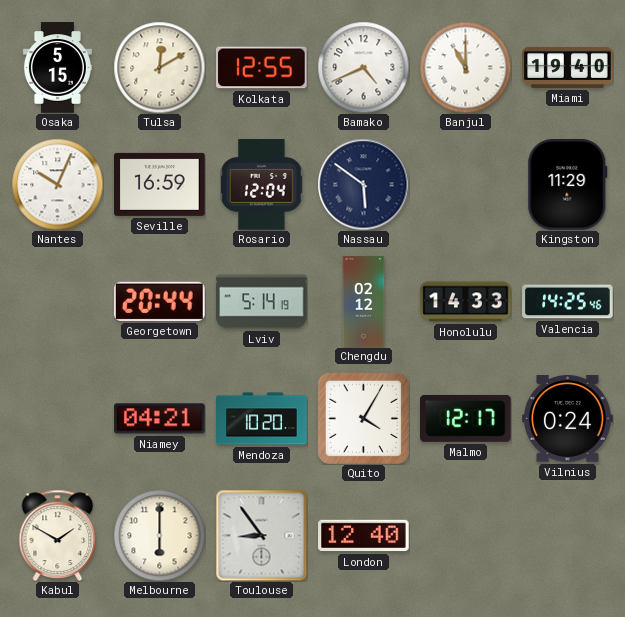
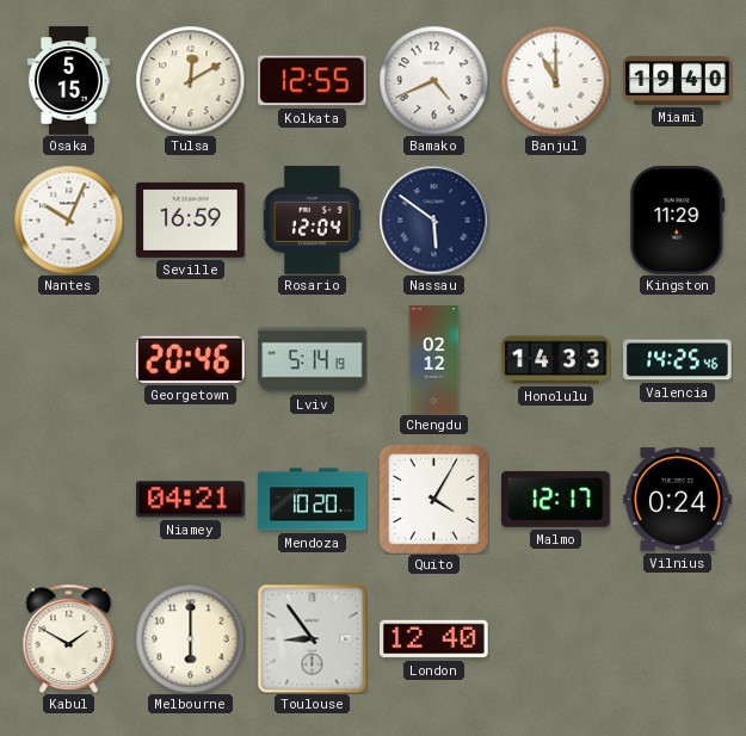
Georgetown: 20:44 -> 20:46 (190, 359)
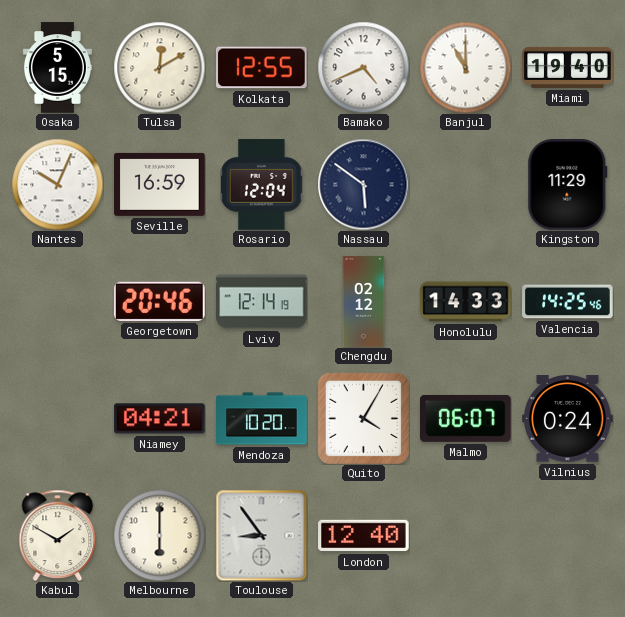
Lviv: 5:14 -> 12:14 (262, 302)
Malmo: 12:17 -> 06:07 (466, 418)
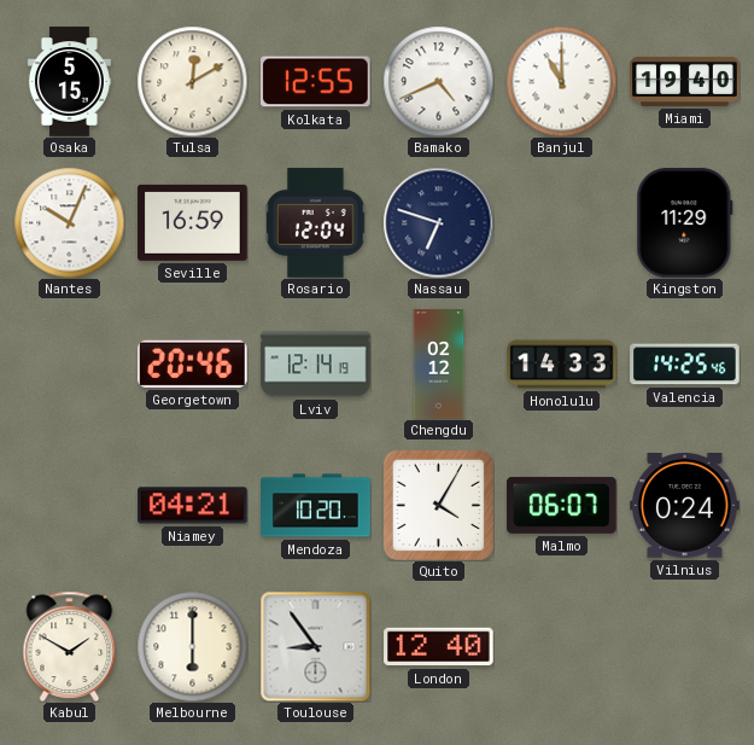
Nassau: 5:51 -> 6:48 (438, 222)
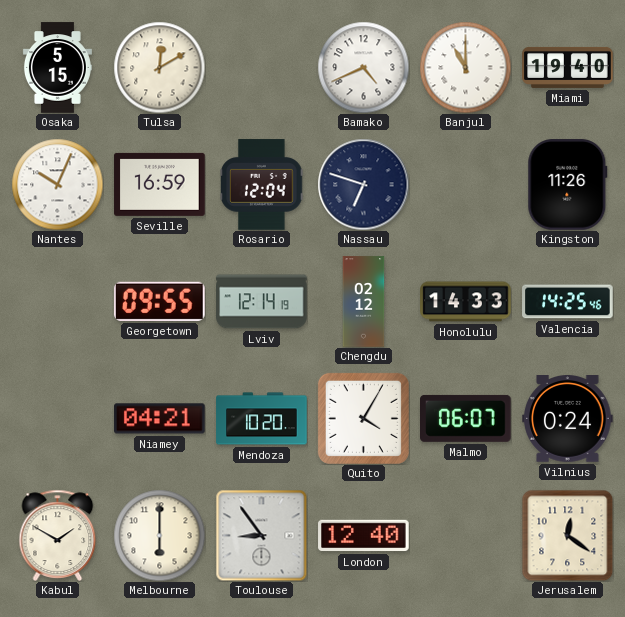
Kolkata: 12:55 -> none (316, 82)
Kingston: 11:29 -> 11:26 (568, 185)
Georgetown: 20:46 -> 09:55 (159, 301)
Jerusalem: none -> 12:21 (567, 535)
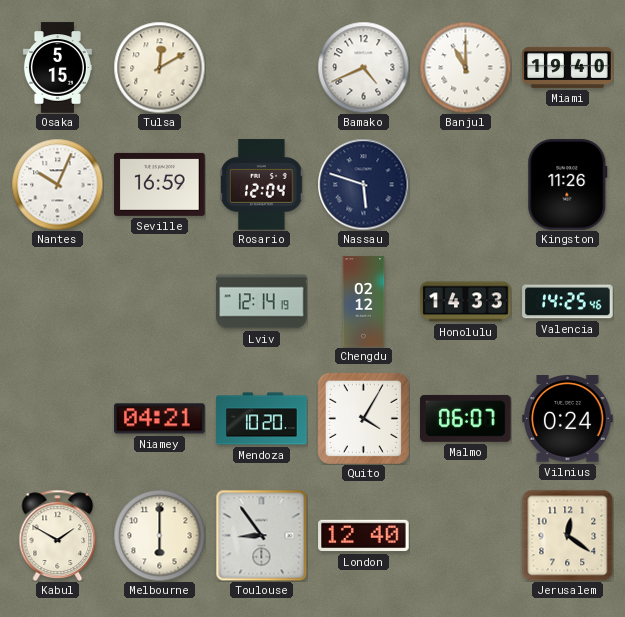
Nassau: 6:48 -> 5:48 (363, 184)
Georgetown: 09:55 -> none (159, 301)
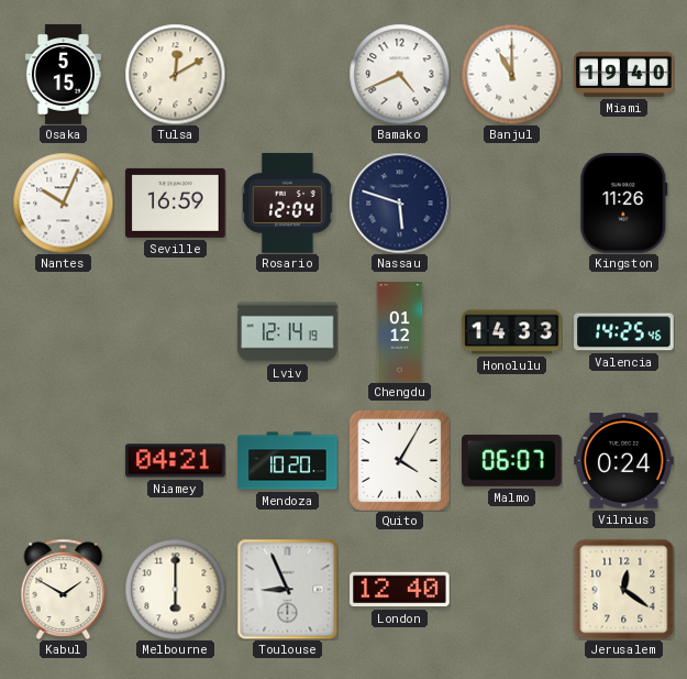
Chengdu: 02:12 -> 01:12 (400, 332)
Toulouse: 8:54 -> 8:56 (287, 589)
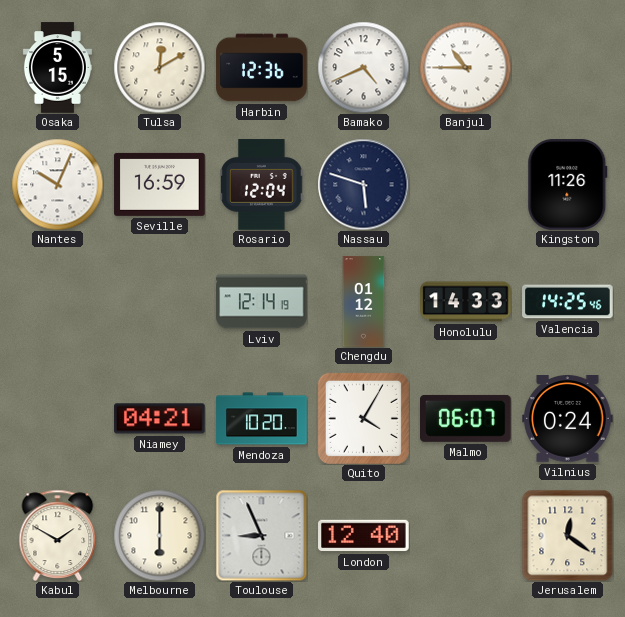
Harbin: none -> 12:36 (262, 68)
Banjul: 11:00 -> 10:45 (465, 67)
Miami: 19:40 -> none (624, 74)
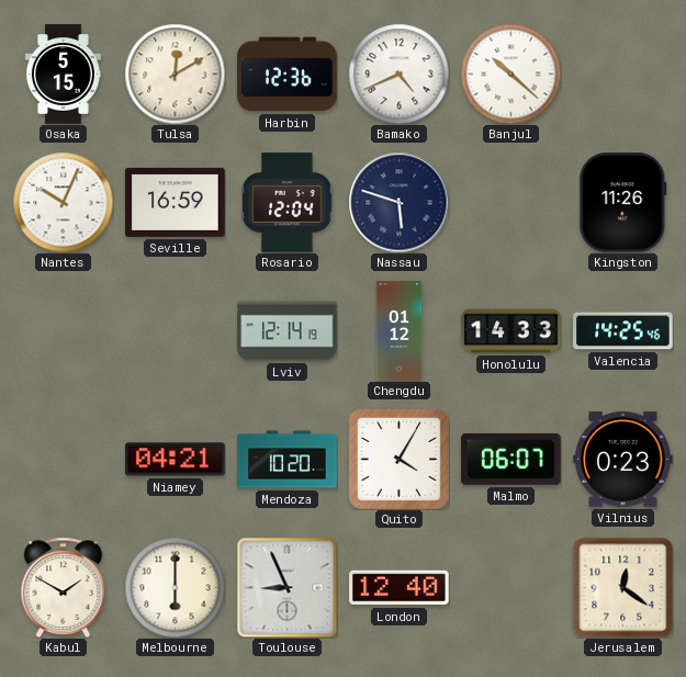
Banjul: 10:45 -> 10:22 (510, 74)
Vilnius: 0:24 -> 0:23 (623, 460)
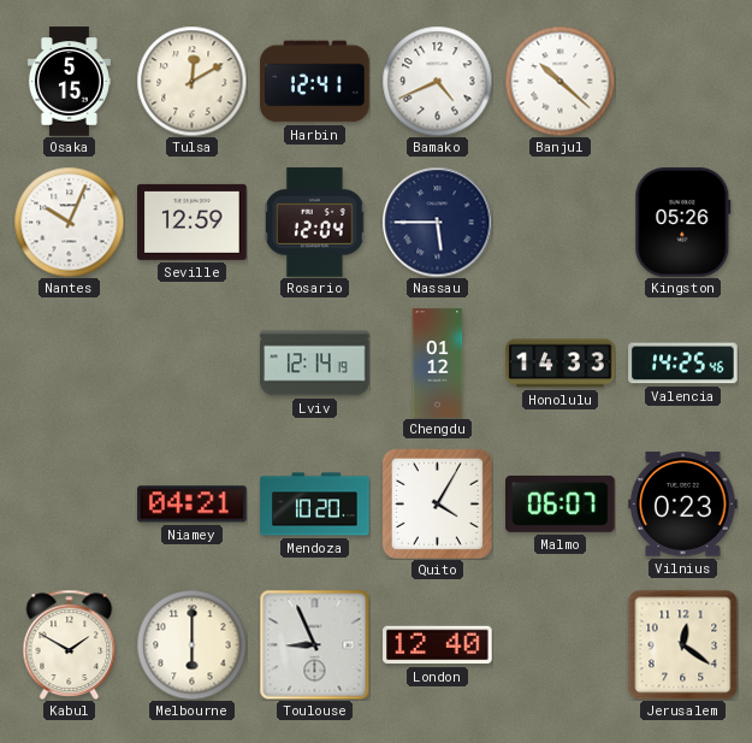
Harbin: 12:36 -> 12:41 (315, 82)
Seville: 16:59 -> 12:59 (193, 222)
Nassau: 5:48 -> 5:45 (437, 222)
Kingston: 11:26 -> 05:26 (683, 223)
